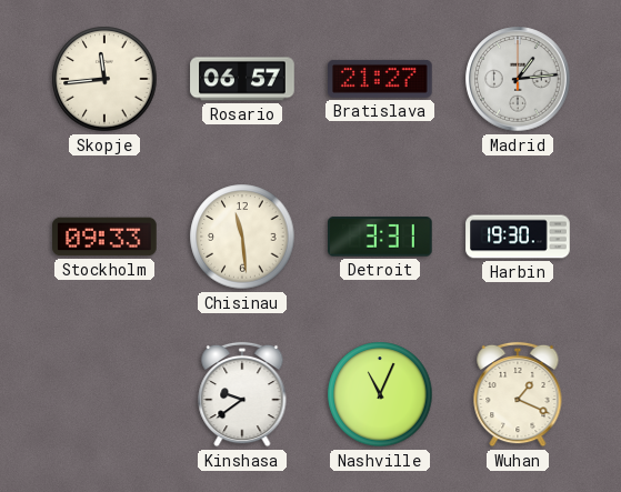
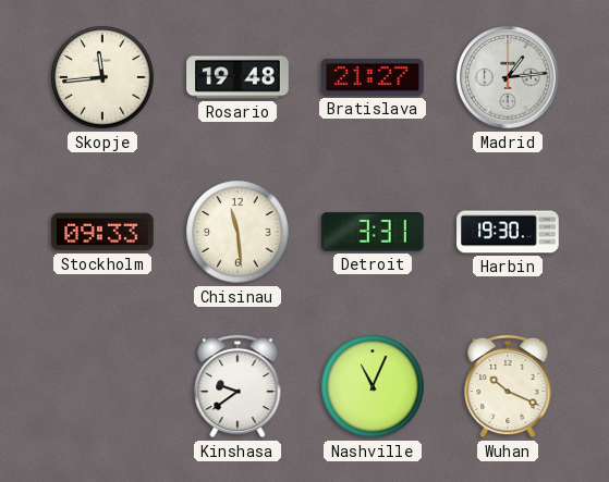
Rosario: 06:57 -> 19:48 (237, 77)
Wuhan: 1:19 -> 10:19 (508, 386)
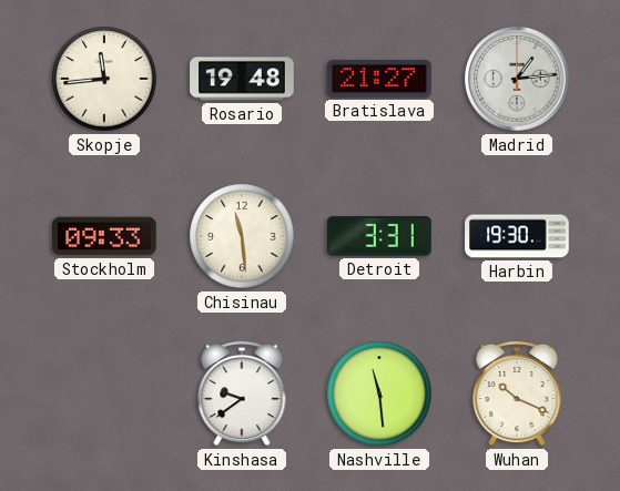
Nashville: 11:04 -> 11:29 (379, 393)
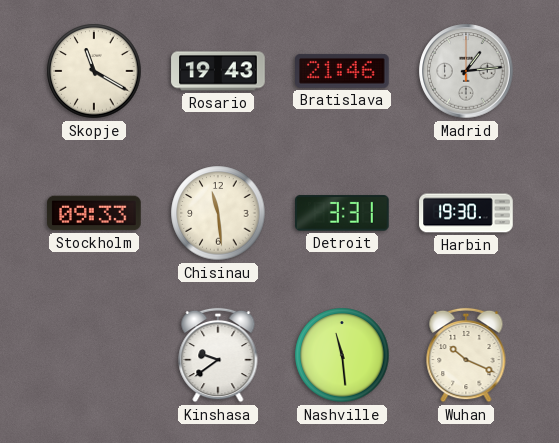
Skopje: 11:44 -> 11:20 (94, 71)
Rosario: 19:48 -> 19:43 (218, 71)
Bratislava: 21:27 -> 21:46 (343, 71)
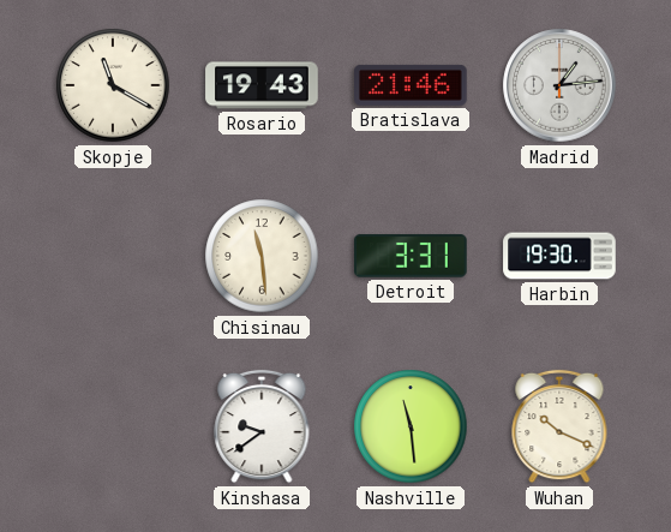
Stockholm: 09:33 -> none (94, 213)
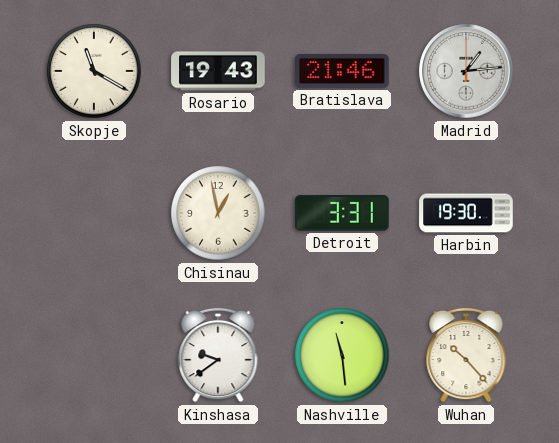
Chisinau: 11:29 -> 12:58 (218, 213)
Wuhan: 10:19 -> 10:23 (466, 355)
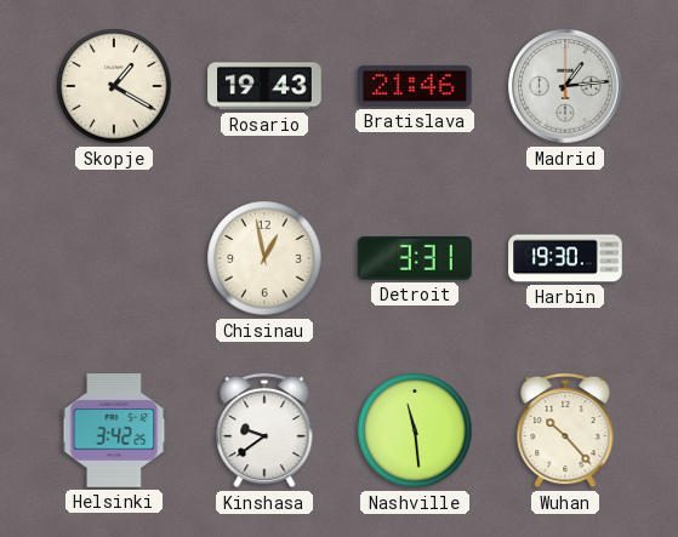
Skopje: 11:20 -> 1:20 (114, 86)
Helsinki: none -> 3:42 (114, 432)
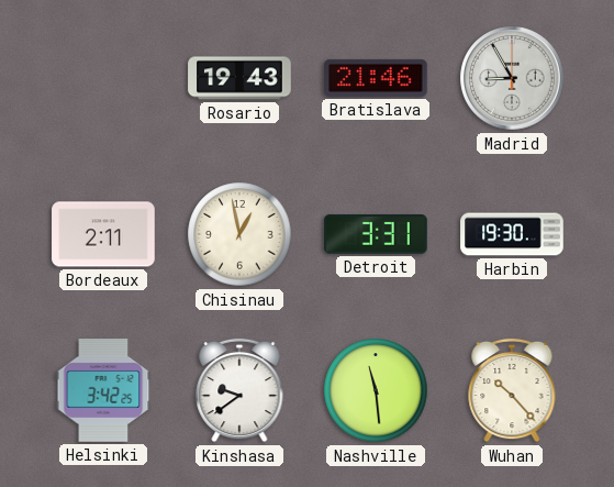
Skopje: 1:20 -> none (114, 86)
Madrid: 1:14 -> 8:55 (512, 78)
Bordeaux: none -> 2:11 (103, 234)
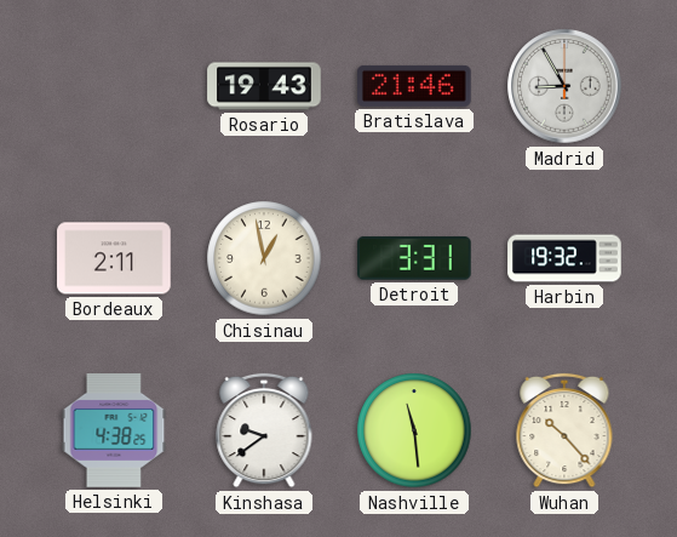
Harbin: 19:30 -> 19:32 (564, 258)
Helsinki: 3:42 -> 4:38 (114, 432)
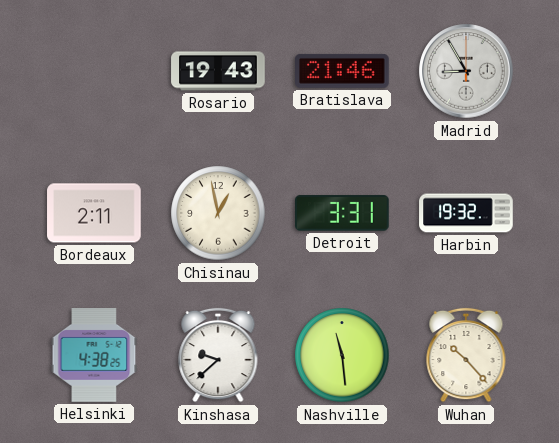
Kinshasa: 9:39 -> 9:38 (218, 355)
